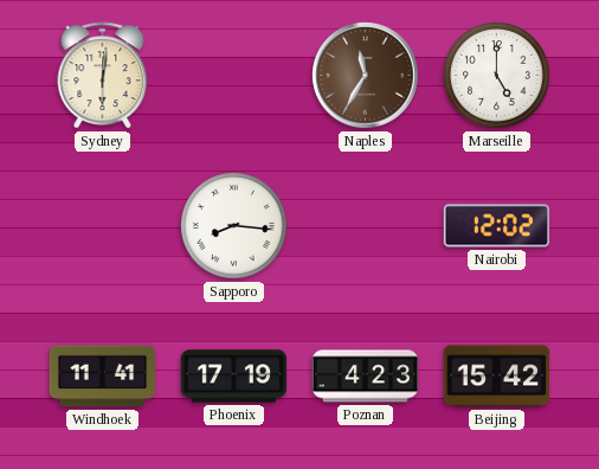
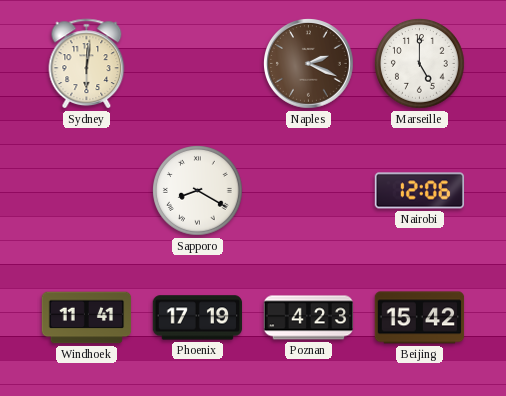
Naples: 11:35 -> 2:19 (309, 64)
Sapporo: 8:16 -> 8:20 (198, 191)
Nairobi: 12:02 -> 12:06 (420, 191)
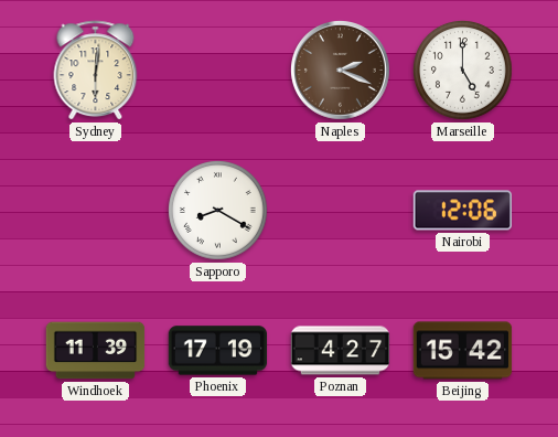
Windhoek: 11:41 -> 11:39 (96, 351)
Poznan: 4:23 -> 4:27 (341, 351)
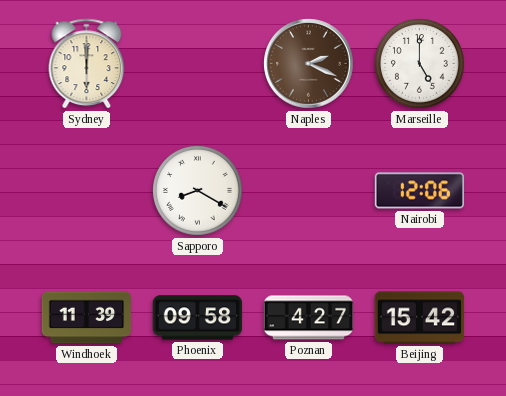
Sydney: 6:01 -> 6:00 (87, 64)
Phoenix: 17:19 -> 09:58 (198, 318)
